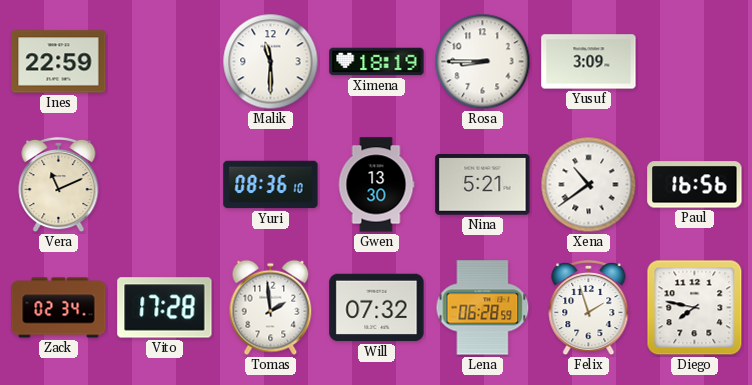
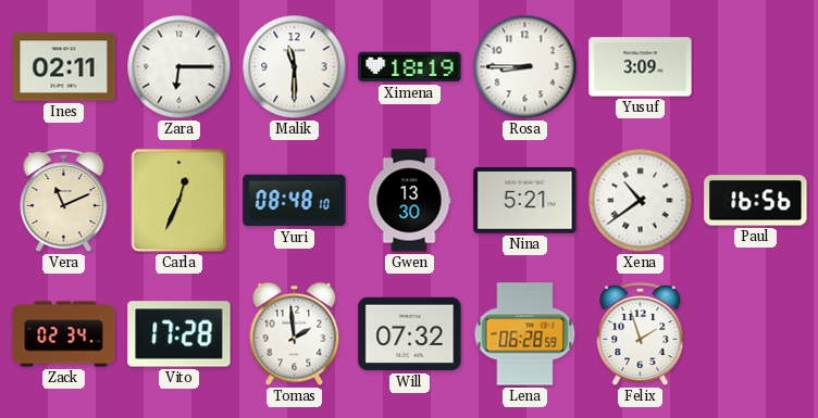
Ines: 22:59 -> 02:11 (64, 67)
Zara: none -> 6:15 (179, 67)
Carla: none -> 12:34 (179, 201)
Yuri: 08:36 -> 08:48 (295, 201)
Diego: 7:47 -> none (695, 308)
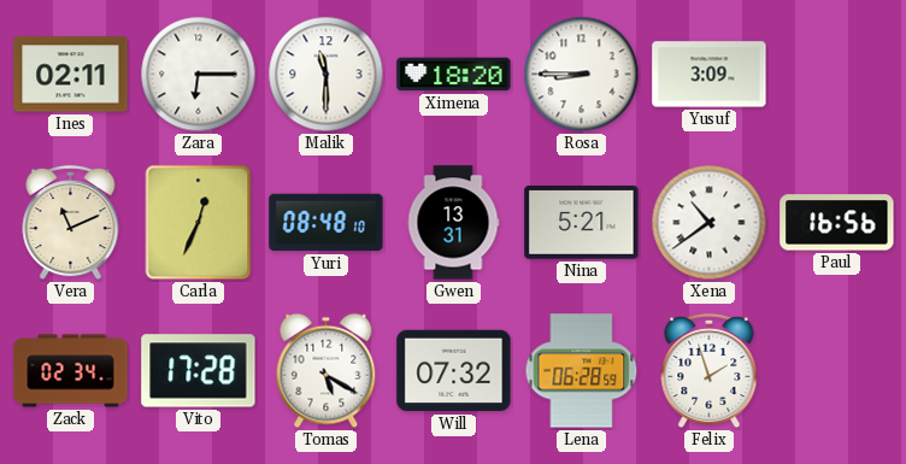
Ximena: 18:19 -> 18:20 (454, 75)
Gwen: 13:30 -> 13:31 (453, 223)
Tomas: 1:59 -> 5:20 (326, 371)
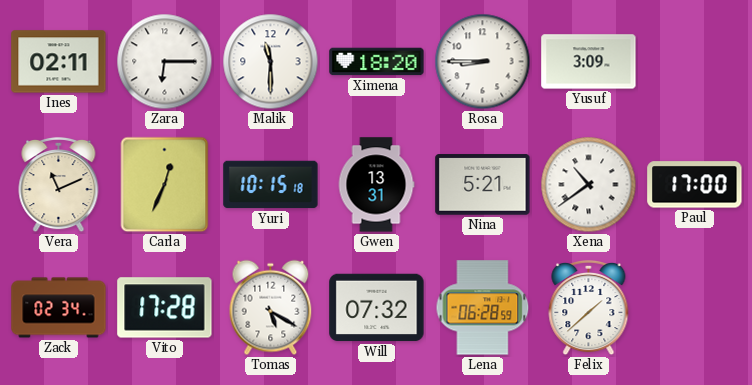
Yuri: 08:48 -> 10:15 (271, 185)
Paul: 16:56 -> 17:00 (695, 185)
Felix: 1:57 -> 1:38 (589, 308)
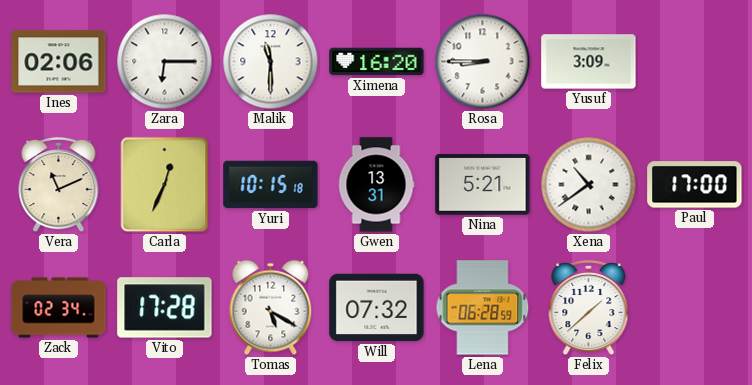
Ines: 02:11 -> 02:06 (59, 62)
Ximena: 18:20 -> 16:20 (377, 62)
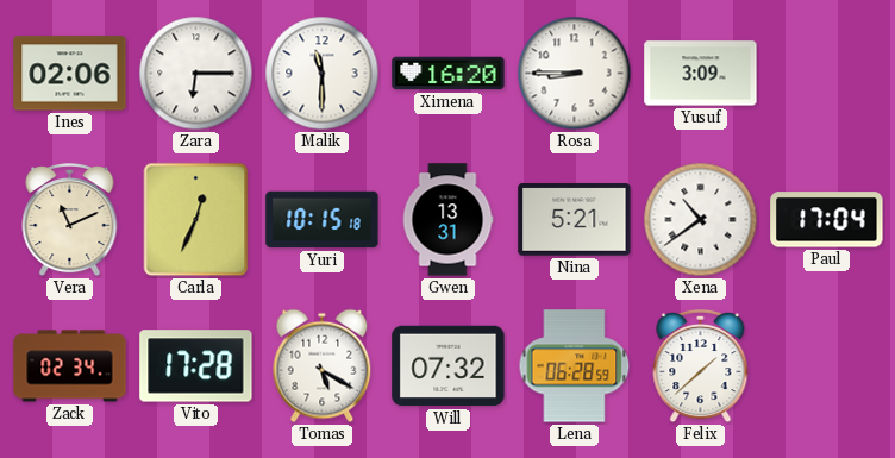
Paul: 17:00 -> 17:04 (827, 220)
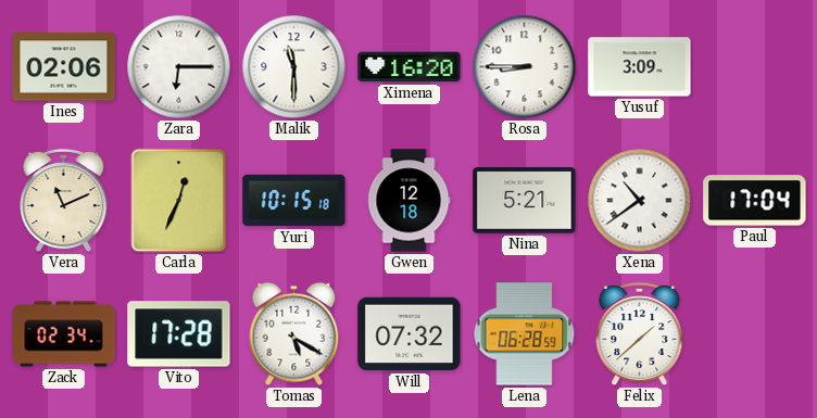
Gwen: 13:31 -> 12:18 (409, 201)
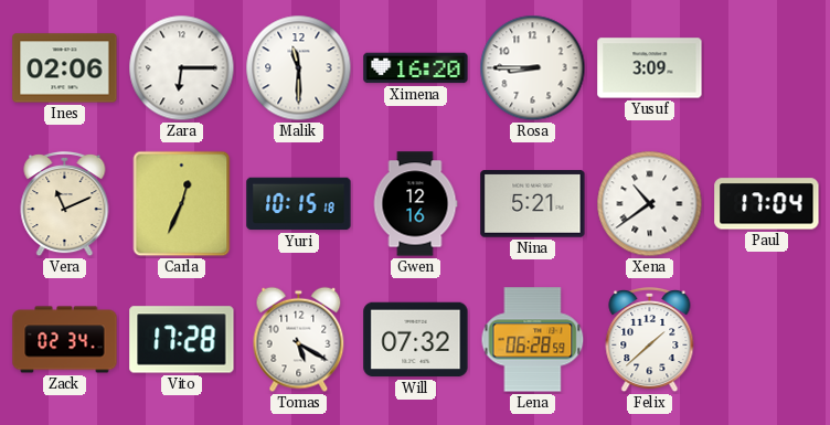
Gwen: 12:18 -> 12:16 (415, 204)
